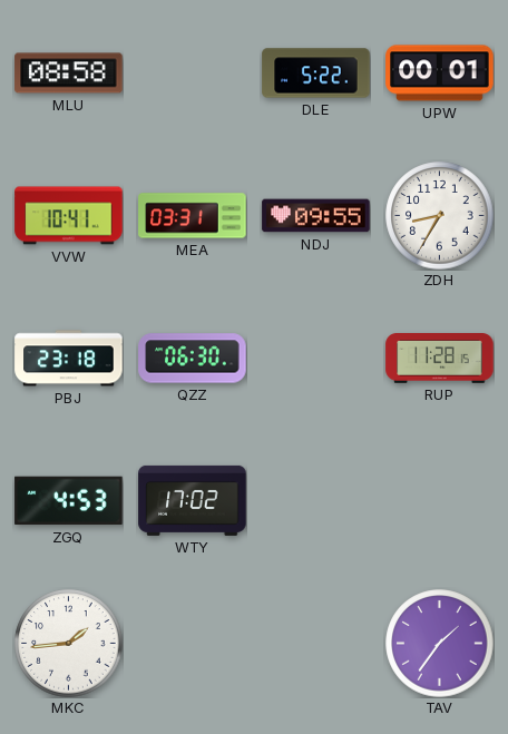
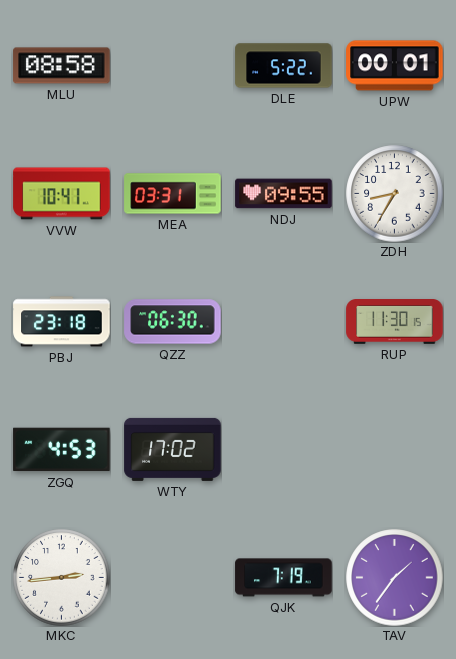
RUP: 11:28 -> 11:30 (395, 322)
MKC: 1:44 -> 2:44 (62, 578)
QJK: none -> 7:19 (284, 578)
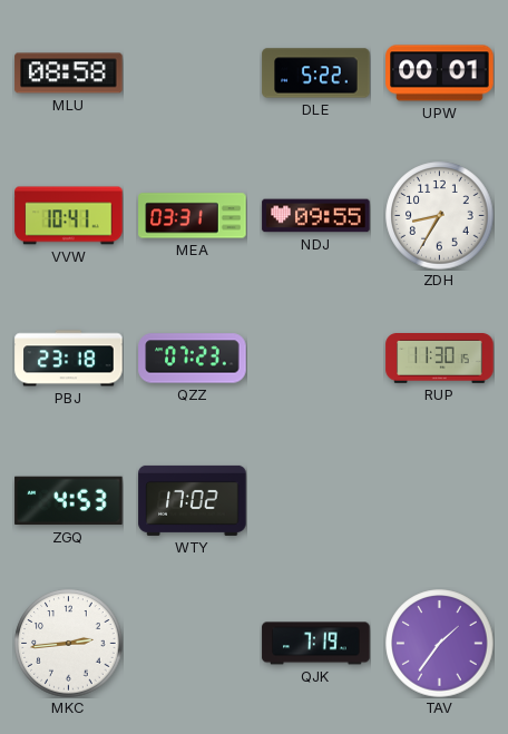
QZZ: 06:30 -> 07:23 (193, 359)
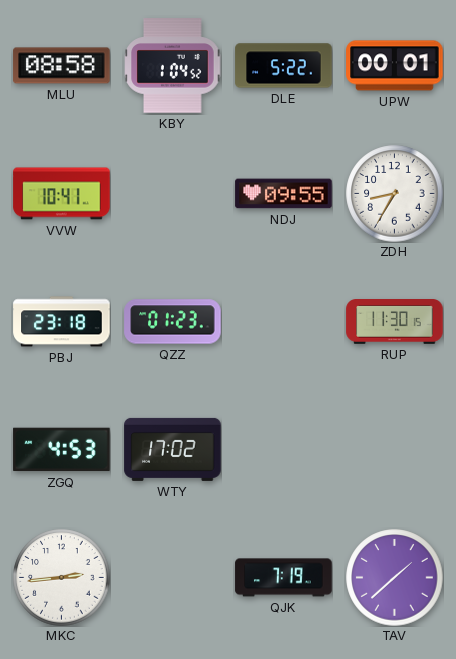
KBY: none -> 1:04 (173, 66)
MEA: 03:31 -> none (193, 216)
QZZ: 07:23 -> 01:23 (173, 322)
TAV: 1:36 -> 1:38 (395, 578)
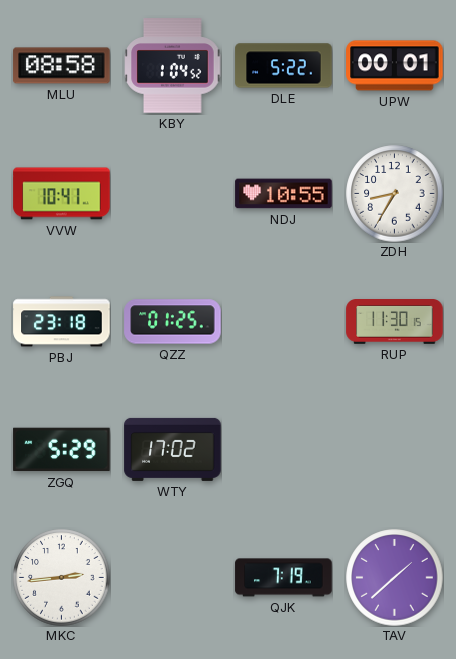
NDJ: 09:55 -> 10:55 (284, 194)
QZZ: 01:23 -> 01:25 (173, 322)
ZGQ: 4:53 -> 5:29 (62, 450)
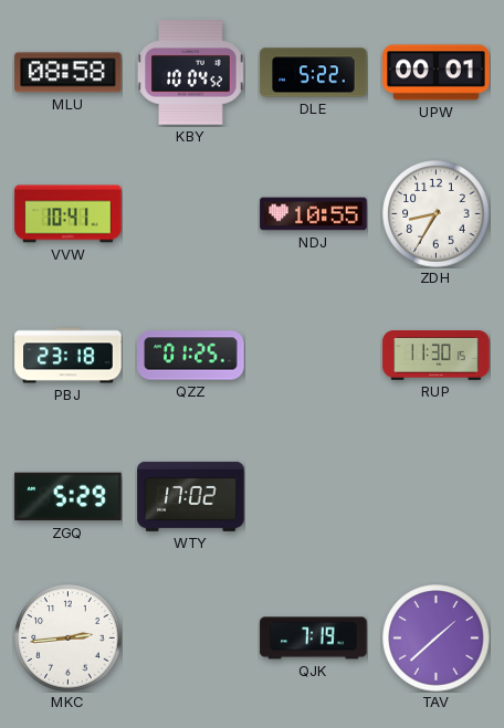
KBY: 1:04 -> 10:04 (191, 73)
